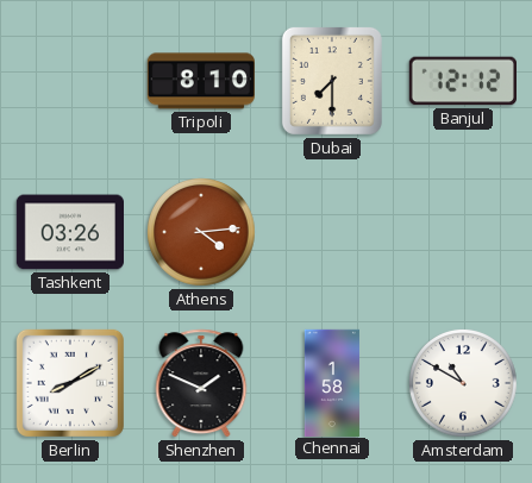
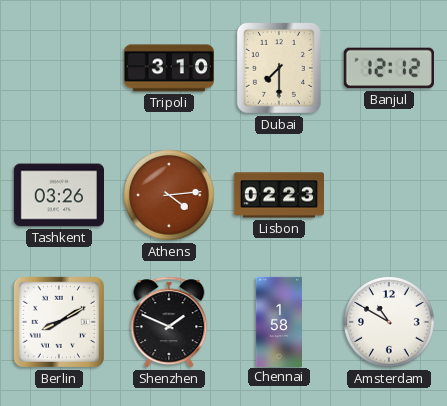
Tripoli: 8:10 -> 3:10 (168, 68)
Lisbon: none -> 02:23 (278, 195)
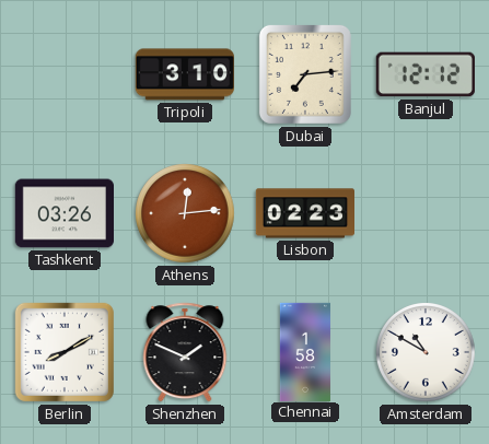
Dubai: 7:30 -> 7:14 (305, 74)
Athens: 4:14 -> 12:14 (186, 214)
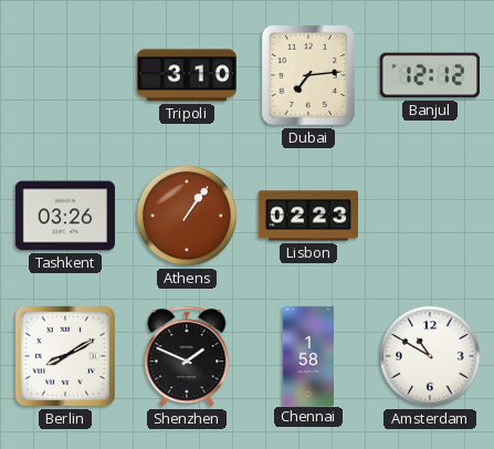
Athens: 12:14 -> 1:06 (188, 217)
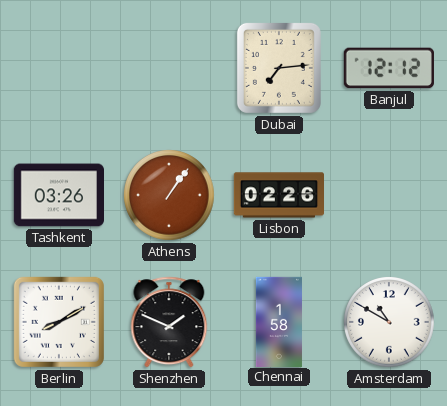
Tripoli: 3:10 -> none (186, 75)
Lisbon: 02:23 -> 02:26 (278, 195)
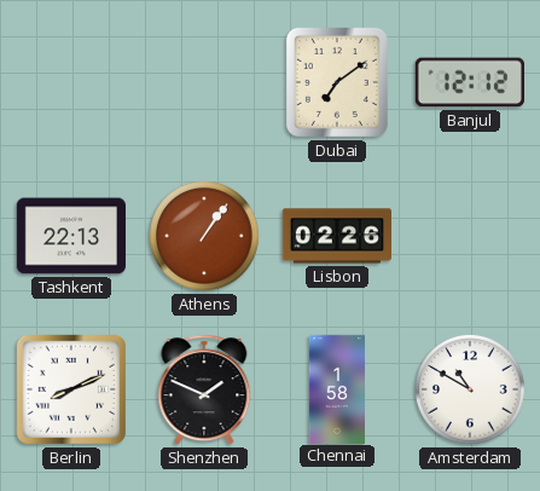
Dubai: 7:14 -> 7:09 (337, 82)
Tashkent: 03:26 -> 22:13 (70, 236)
Berlin: 8:10 -> 8:11 (71, 389)
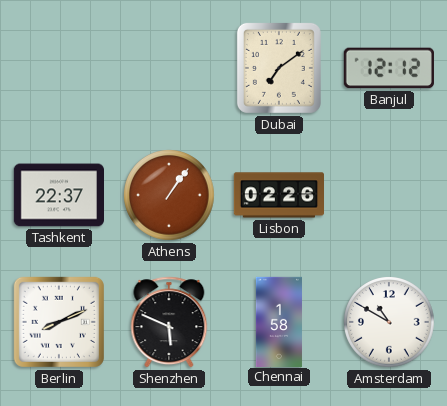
Tashkent: 22:13 -> 22:37 (58, 195)
Shenzhen: 1:49 -> 5:49 (169, 322)
